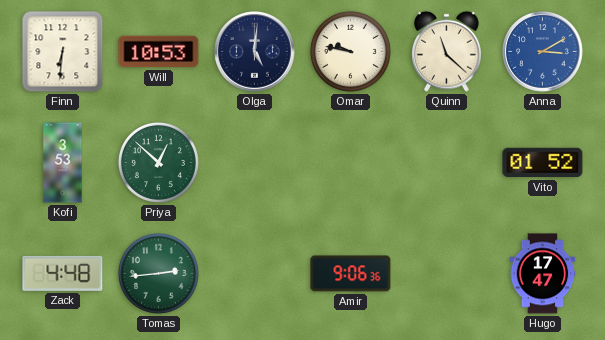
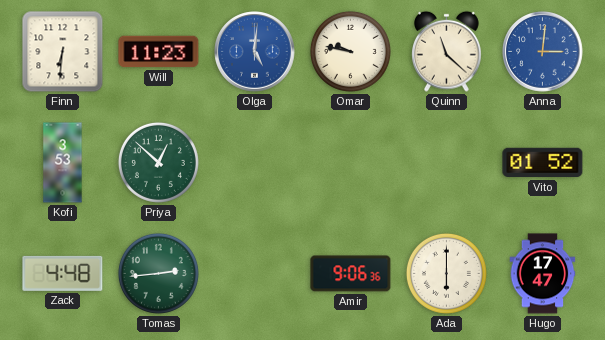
Will: 10:53 -> 11:23 (159, 52)
Olga dial: navy -> blue (255, 52)
Anna: 3:10 -> 3:01 (543, 52)
Ada: none -> 6:00 (446, 273)
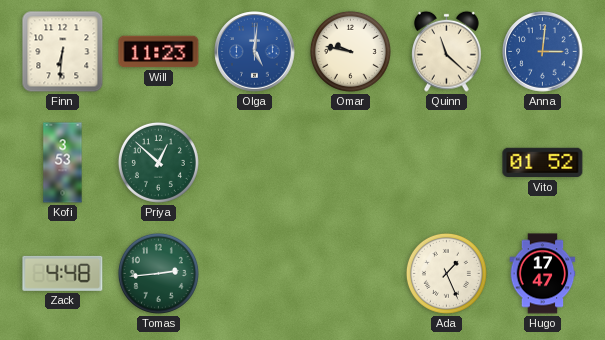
Amir: 9:06 -> none (351, 274)
Ada: 6:00 -> 1:26 (446, 273)
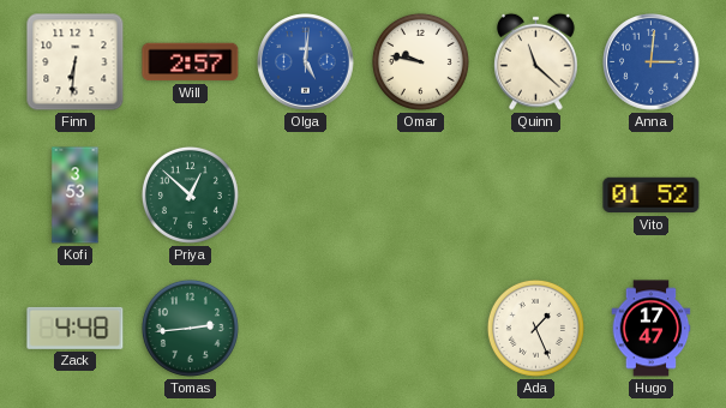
Will: 11:23 -> 2:57 (191, 62)
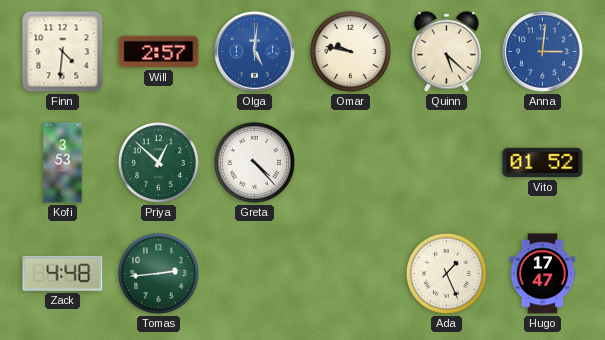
Finn: 6:31 -> 4:31 (63, 52)
Quinn: 11:22 -> 5:22 (447, 51)
Greta: none -> 4:23 (254, 162)
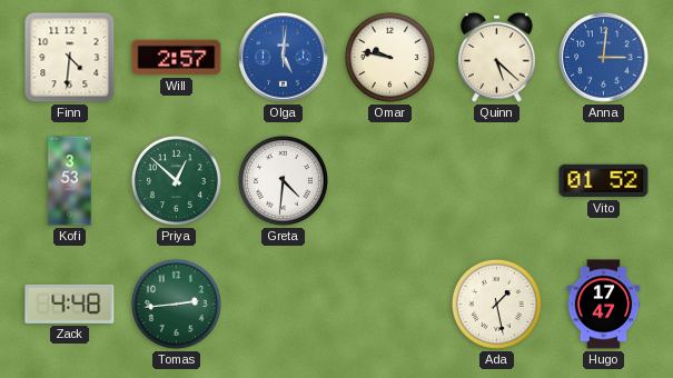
Greta: 4:23 -> 4:31 (283, 180)
Ada: 1:26 -> 1:28 (496, 304)
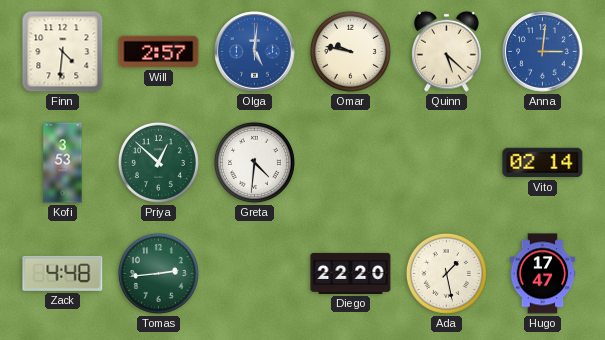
Vito: 01:52 -> 02:14 (543, 163)
Diego: none -> 22:20 (351, 273)
